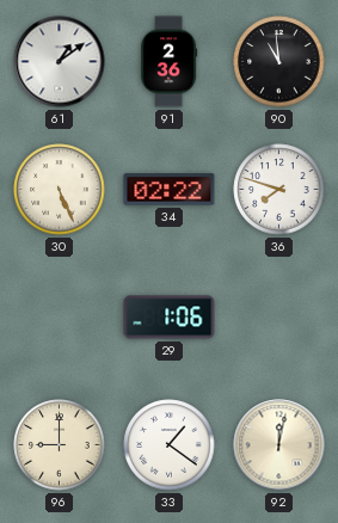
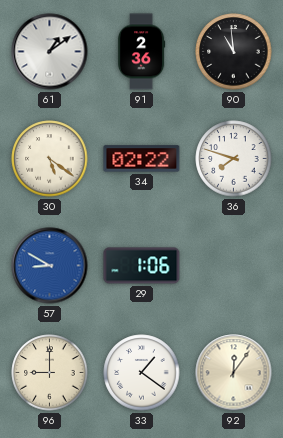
30: 5:26 -> 5:21 (50, 159)
57: none -> 8:50 (50, 266)
92: 12:02 -> 12:06 (234, 373)
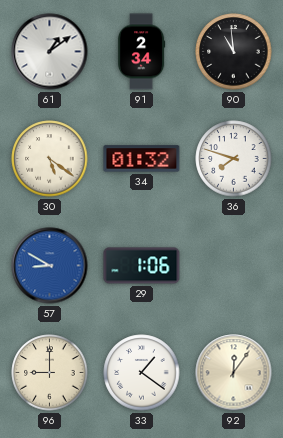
91: 2:36 -> 2:34 (141, 52)
34: 02:22 -> 01:32 (142, 159)
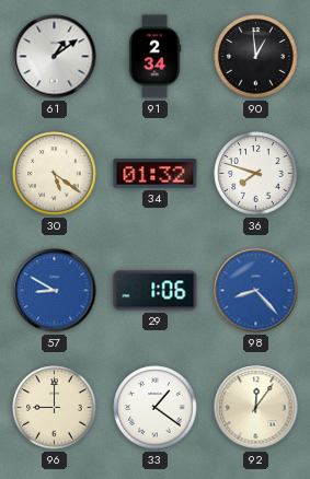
90: 10:59 -> 12:59 (256, 57)
98: none -> 8:23 (256, 291)
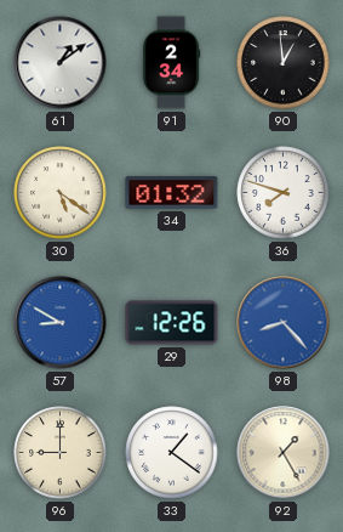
29: 1:06 -> 12:26 (172, 323)
92: 12:06 -> 1:25 (284, 453)
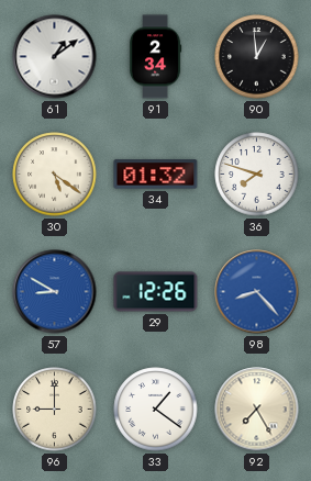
92: 1:25 -> 7:25 (257, 410)
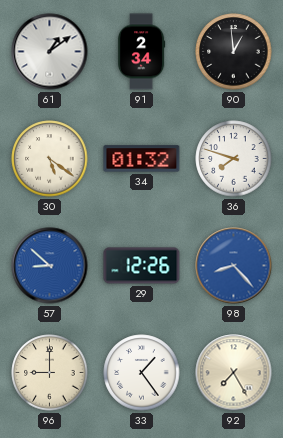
57: 8:50 -> 8:52 (50, 266)
33: 1:21 -> 1:24 (142, 373)
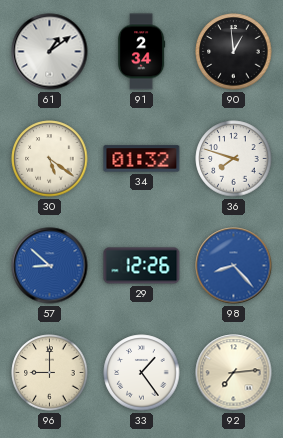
92: 7:25 -> 7:14 (234, 373)
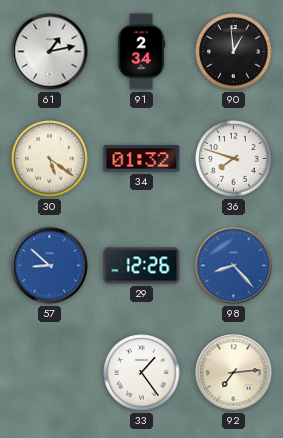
61: 1:09 -> 1:13 (50, 52)
96: 9:00 -> none (50, 373)
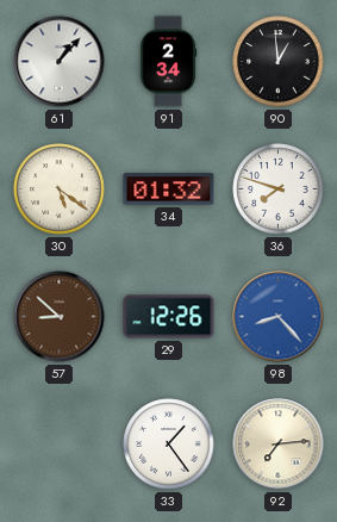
61: 1:13 -> 1:07 (60, 62)
57 dial: blue -> brown (60, 317)
